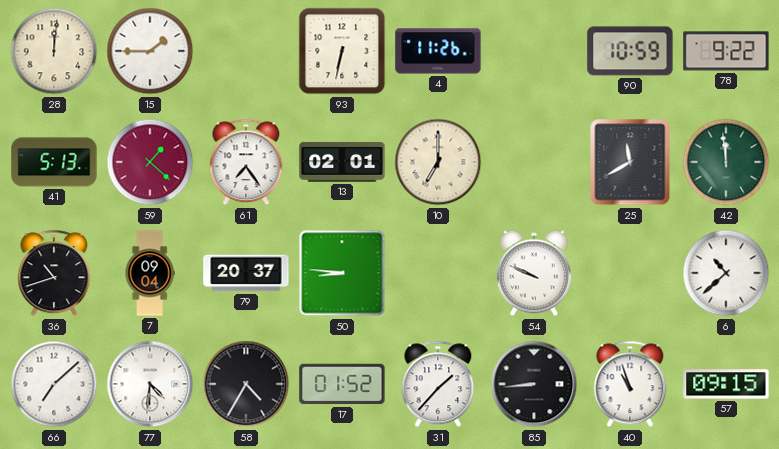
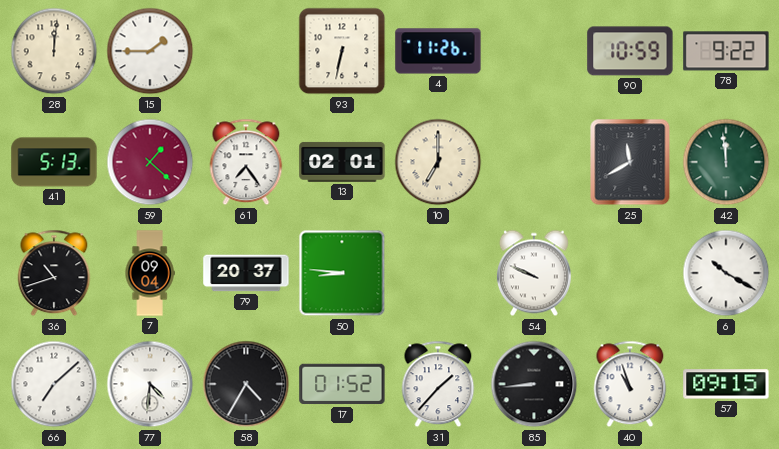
6: 10:38 -> 10:20 (726, 273)
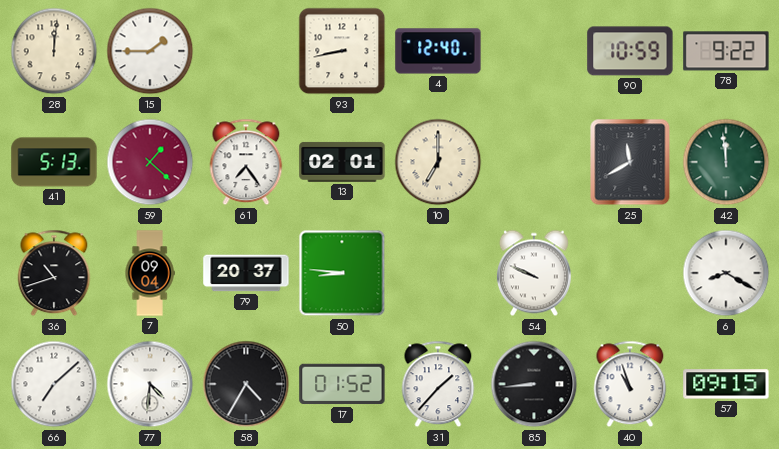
93: 6:32 -> 8:43 (342, 51)
4: 11:26 -> 12:40 (438, 51)
6: 10:20 -> 8:20 (726, 273)
